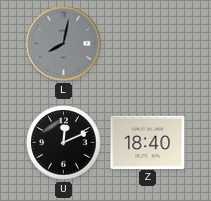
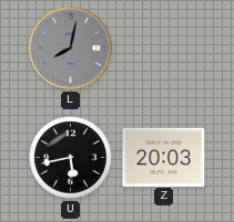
U: 12:11 -> 5:43 (71, 158)
Z: 18:40 -> 20:03 (164, 157)
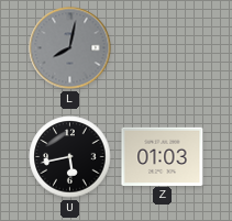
Z: 20:03 -> 01:03 (163, 156)
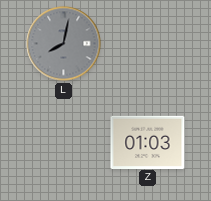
U: 5:43 -> none (70, 157)
